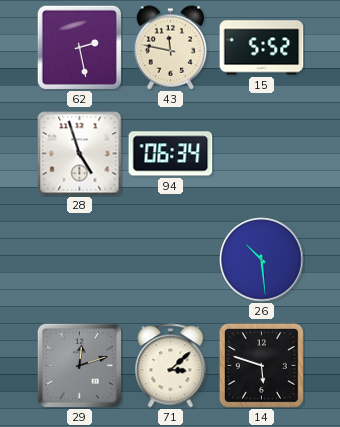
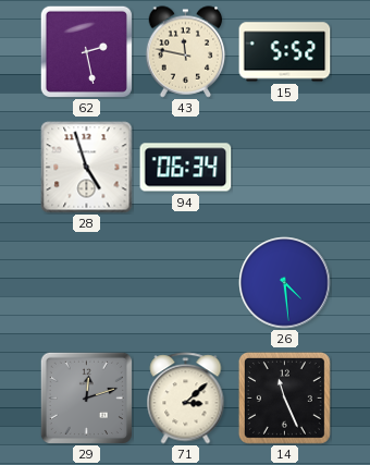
26: 10:29 -> 4:29 (285, 283)
14: 5:48 -> 11:26 (284, 397)
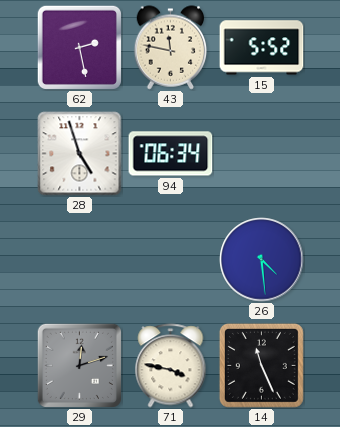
71: 3:08 -> 3:47 (171, 366)
